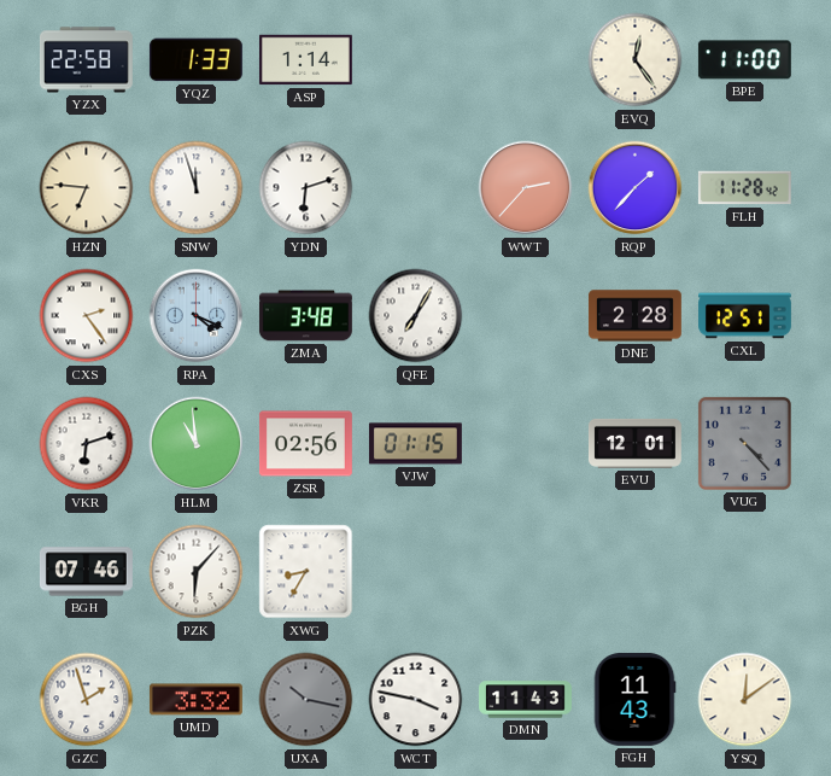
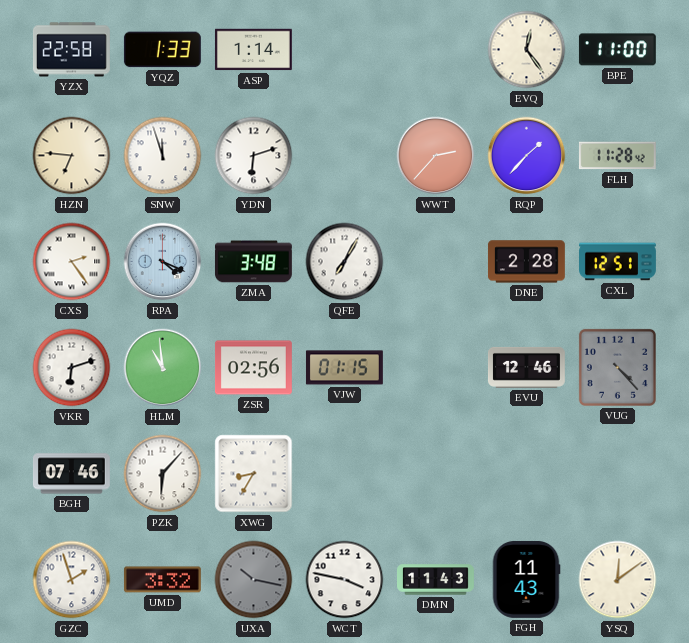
EVU: 12:01 -> 12:46 (526, 367)
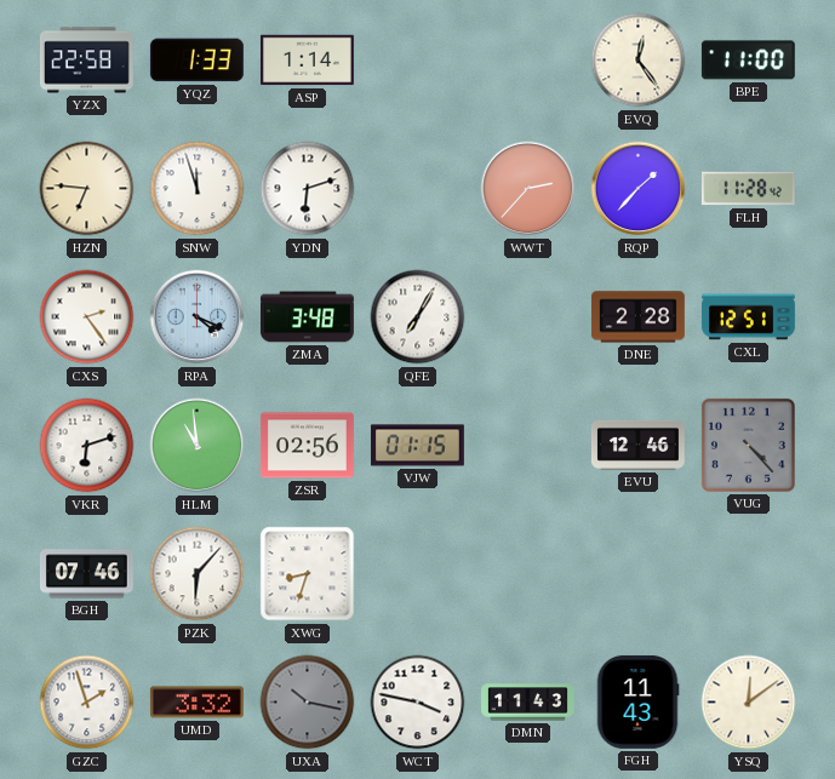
XWG: 8:35 -> 8:33 (308, 574)
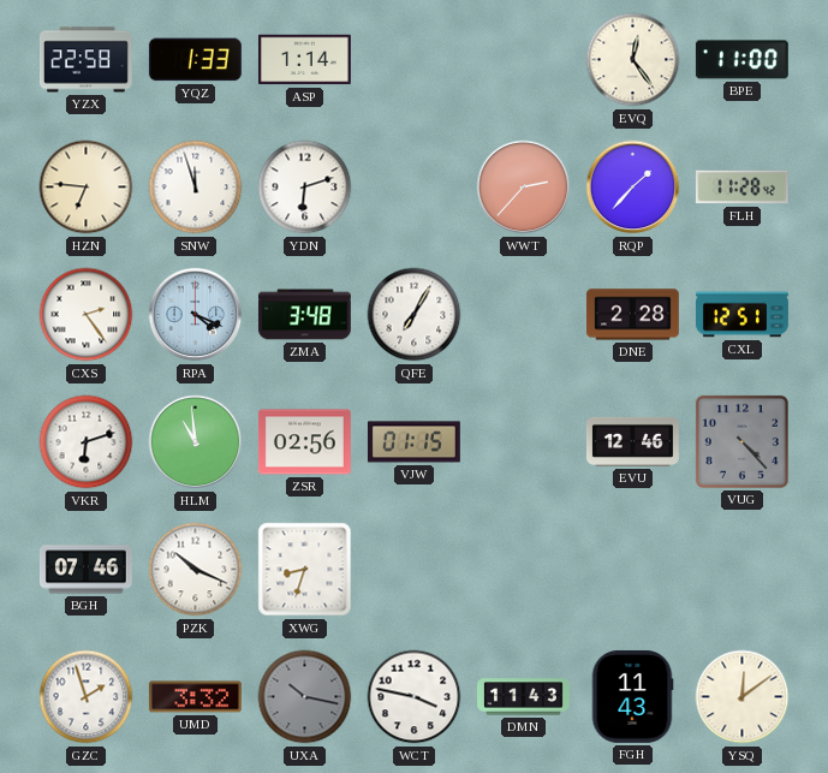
PZK: 6:07 -> 10:19 (196, 570)
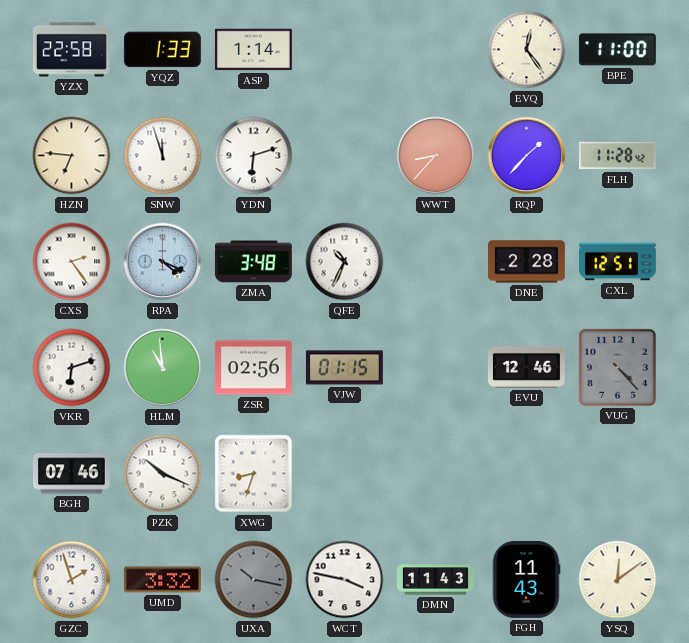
WWT: 2:37 -> 8:37 (436, 156)
QFE: 7:05 -> 10:34 (345, 262)
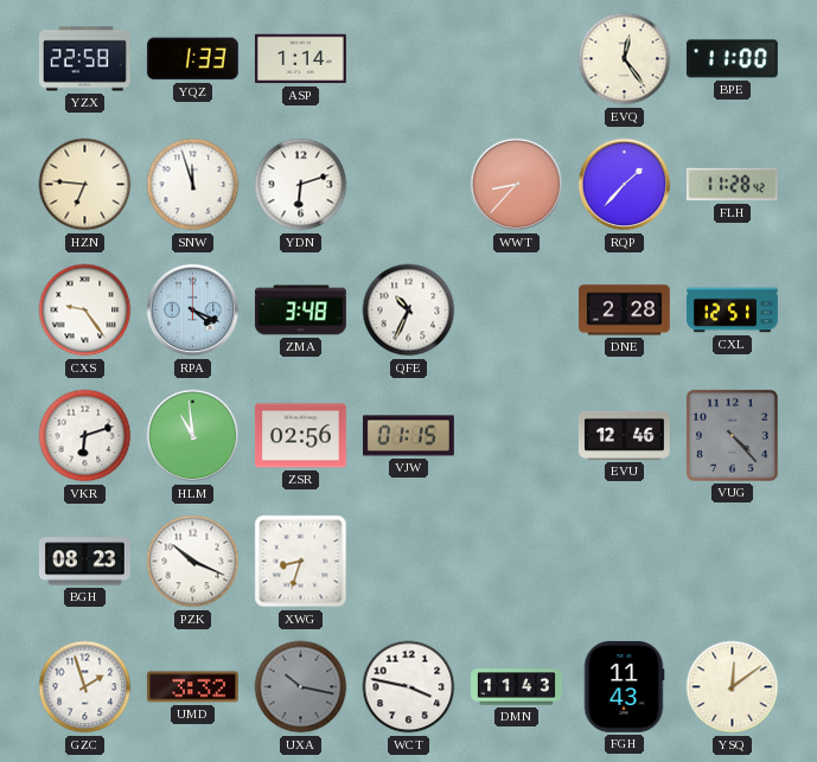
CXS: 2:24 -> 9:24 (85, 310)
BGH: 07:46 -> 08:23 (84, 562)
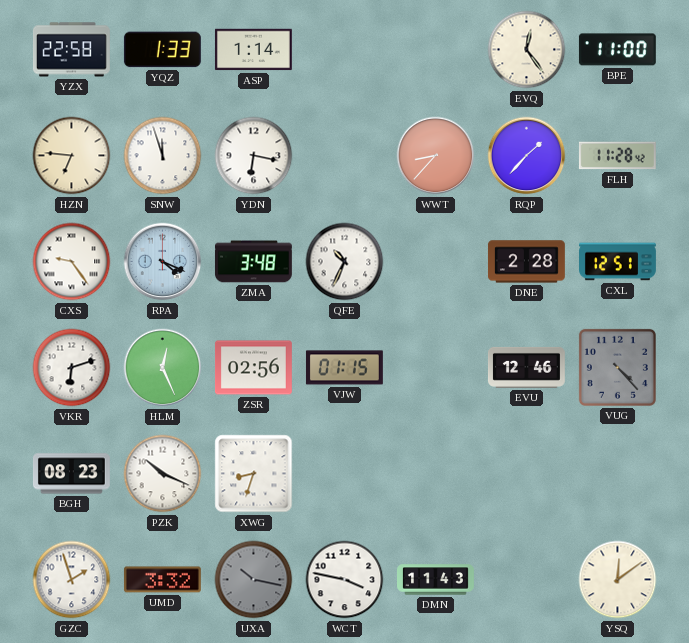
YDN: 6:12 -> 6:17 (254, 156)
HLM: 10:59 -> 12:26 (163, 368)
FGH: 11:43 -> none (624, 686)
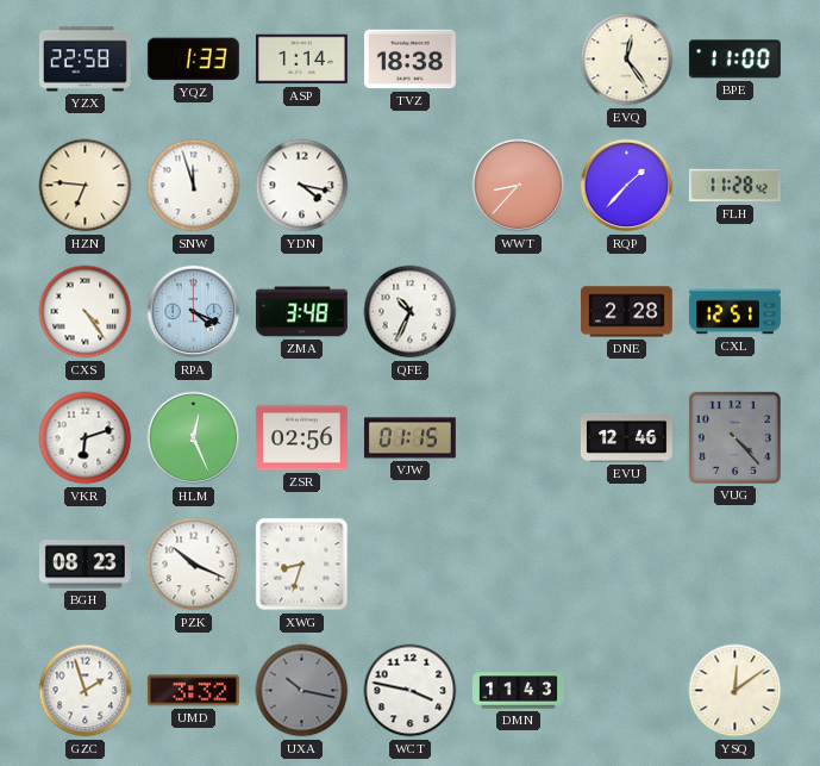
TVZ: none -> 18:38 (409, 60)
YDN: 6:17 -> 4:17 (302, 186)
CXS: 9:24 -> 4:24 (86, 312)
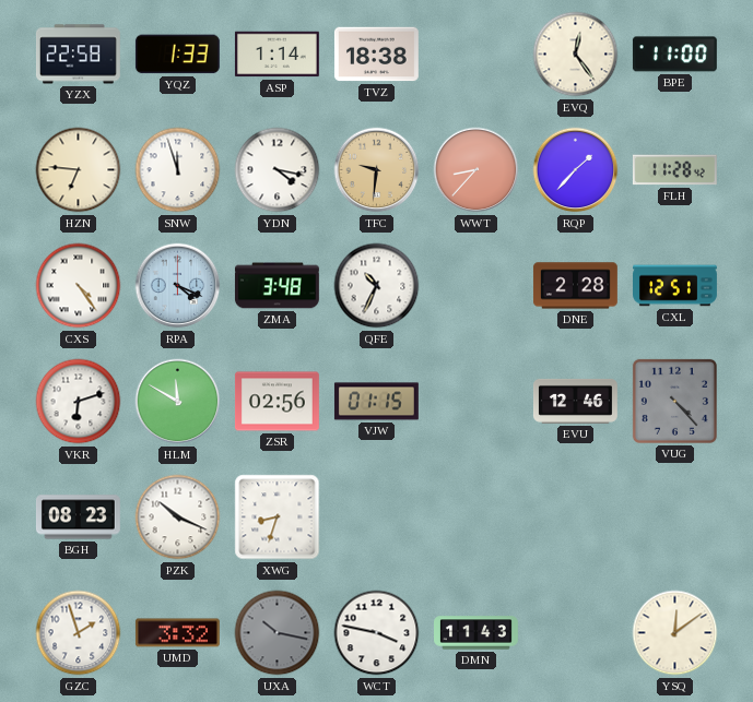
TFC: none -> 9:31 (377, 170)
HLM: 12:26 -> 11:50 (178, 402)
